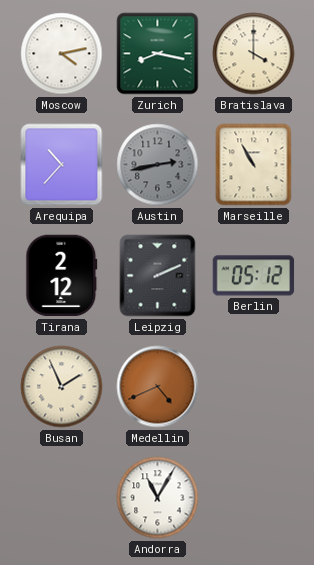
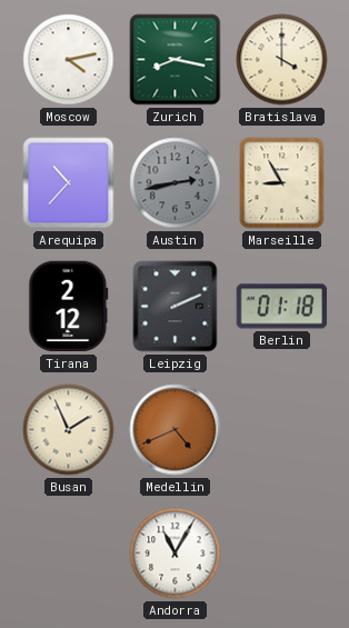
Marseille: 10:55 -> 8:55 (282, 183)
Berlin: 05:12 -> 01:18 (282, 307)
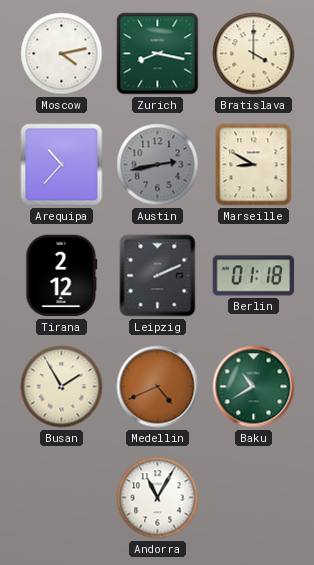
Marseille: 8:55 -> 8:50 (254, 165)
Busan: 1:56 -> 1:55 (62, 387)
Baku: none -> 10:40 (254, 387)
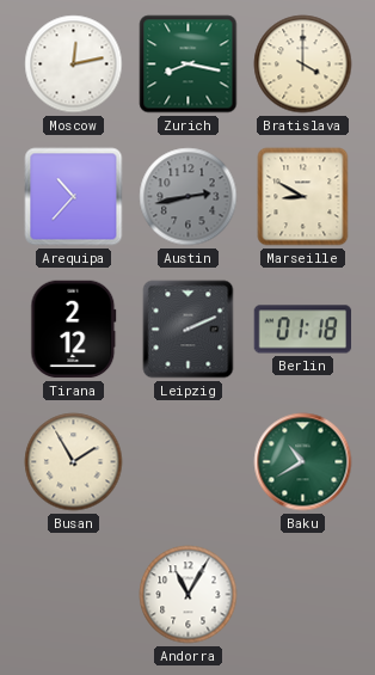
Moscow: 4:13 -> 12:13 (74, 65)
Medellin: 4:41 -> none (158, 387)
